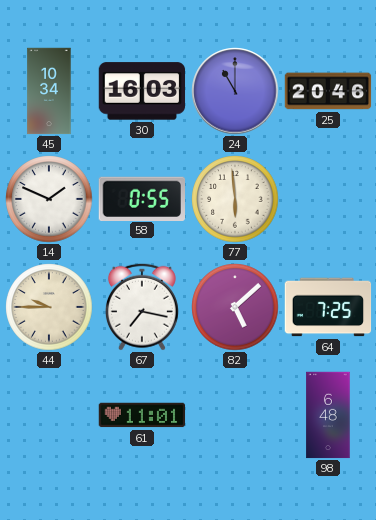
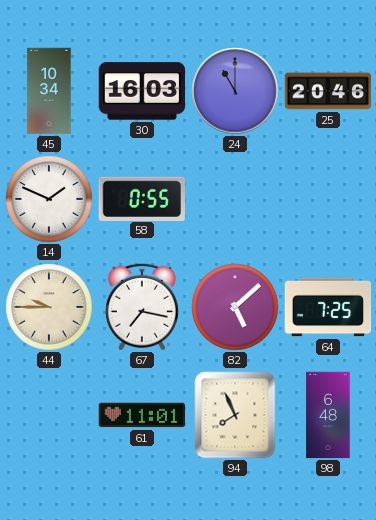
77: 5:59 -> none (235, 199)
94: none -> 7:56 (235, 415)
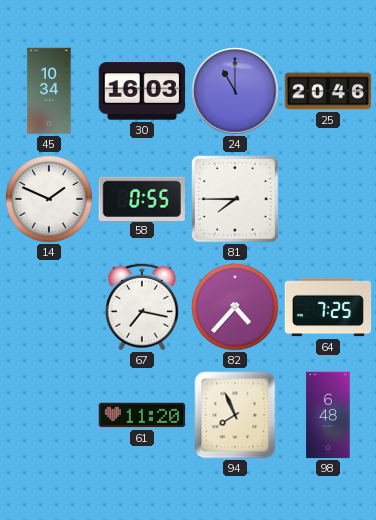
81: none -> 7:45 (235, 199)
44: 9:45 -> none (49, 307)
82: 5:08 -> 4:37 (235, 307)
61: 11:01 -> 11:20 (142, 415)
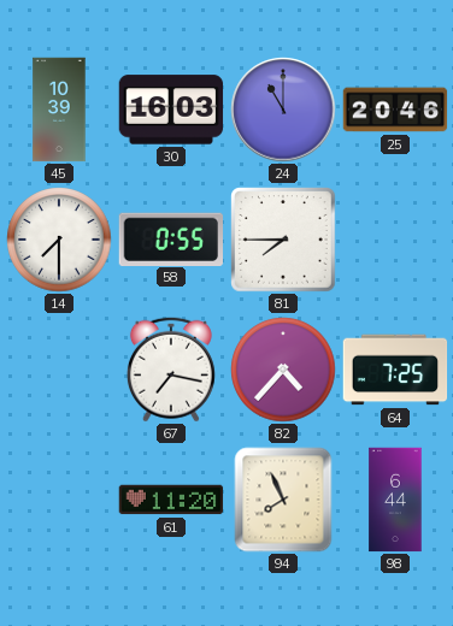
45: 10:34 -> 10:39 (59, 110)
14: 1:49 -> 7:30 (59, 240)
98: 6:48 -> 6:44 (395, 500)
